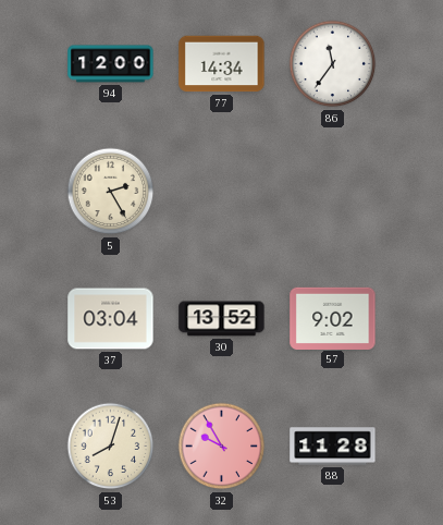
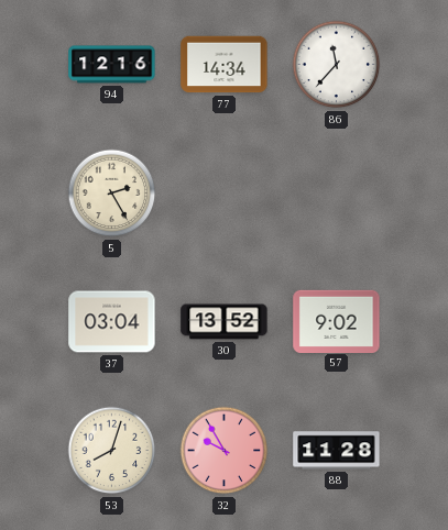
94: 12:00 -> 12:16 (112, 65)
86: 11:36 -> 11:37 (337, 65)
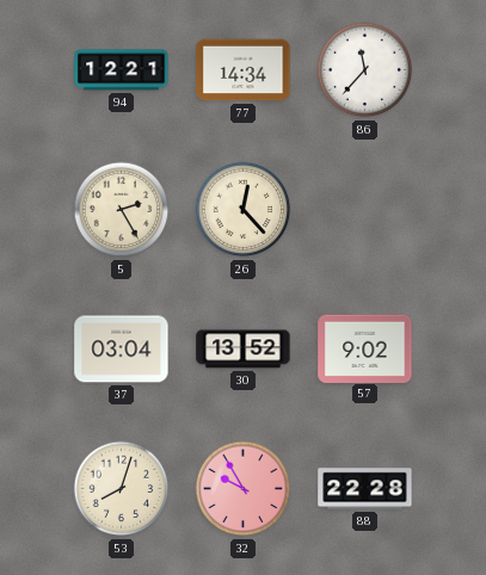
94: 12:16 -> 12:21 (122, 70)
26: none -> 12:23 (244, 210)
88: 11:28 -> 22:28 (365, 489)
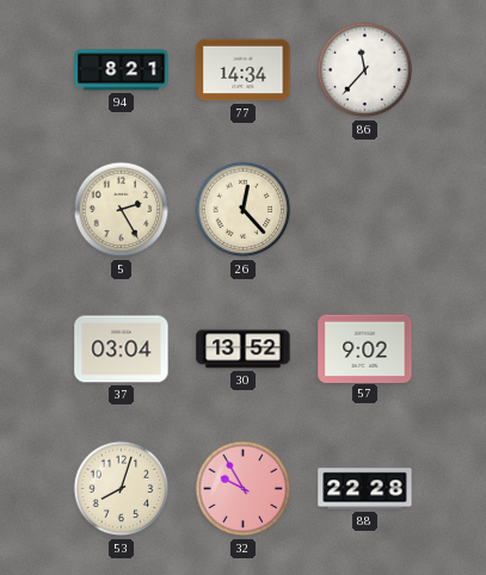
94: 12:21 -> 8:21 (122, 70)
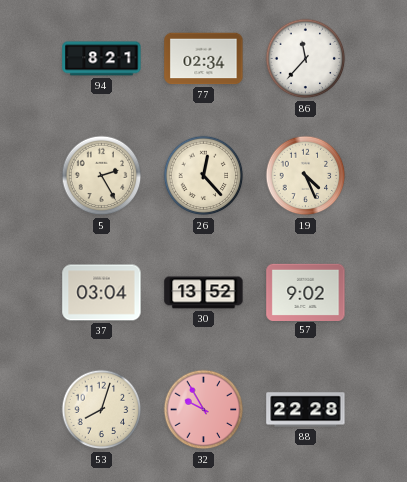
77: 14:34 -> 02:34 (204, 59)
19: none -> 4:26 (306, 176)
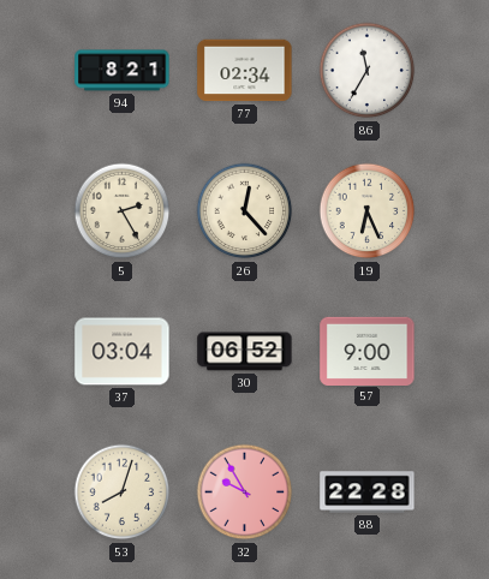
86: 11:37 -> 11:35 (368, 71)
19: 4:26 -> 6:26 (368, 211)
30: 13:52 -> 06:52 (245, 352)
57: 9:02 -> 9:00 (368, 351)
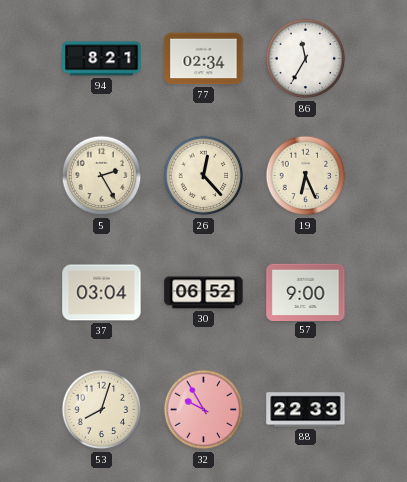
88: 22:28 -> 22:33 (306, 410)
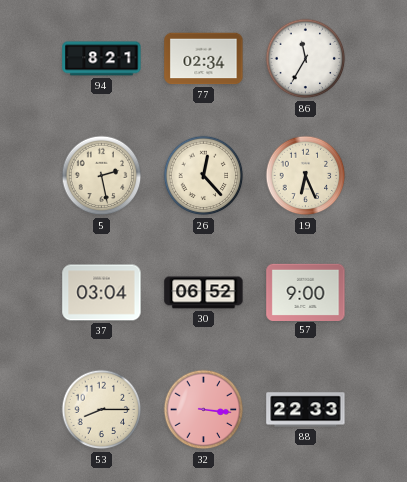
5: 2:25 -> 2:28 (102, 176)
53: 8:03 -> 8:15 (102, 410)
32: 9:55 -> 3:16 (204, 410)
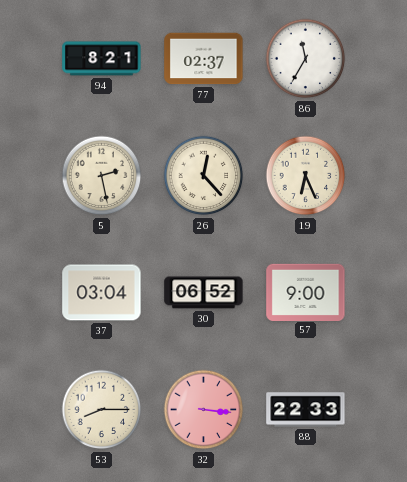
77: 02:34 -> 02:37 (204, 59)
